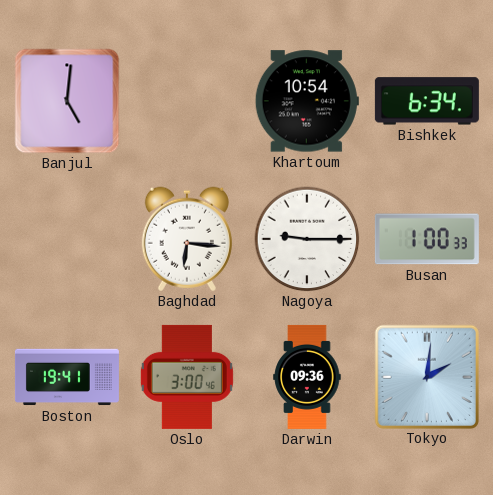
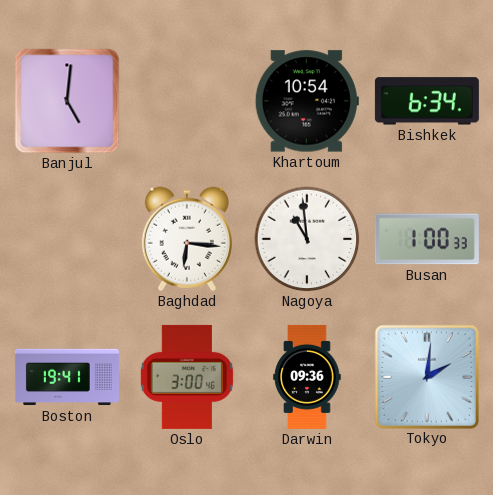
Nagoya: 9:15 -> 10:59 (307, 239)
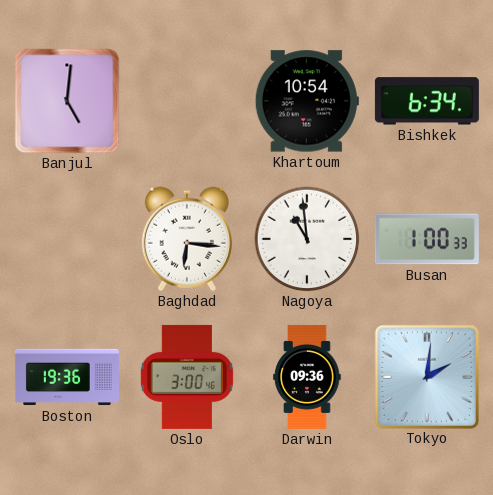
Boston: 19:41 -> 19:36 (67, 377)
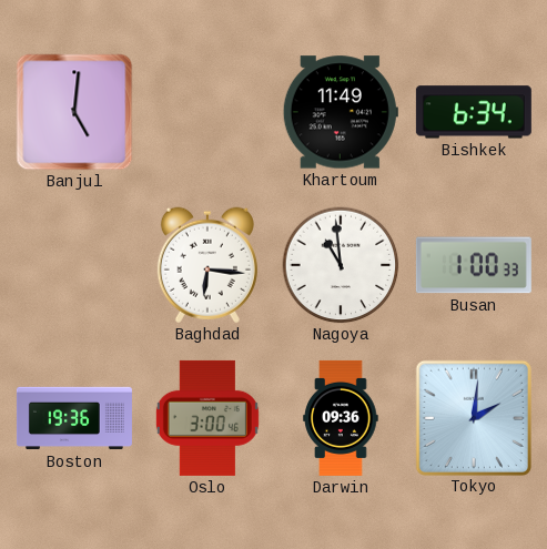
Khartoum: 10:54 -> 11:49 (341, 112)
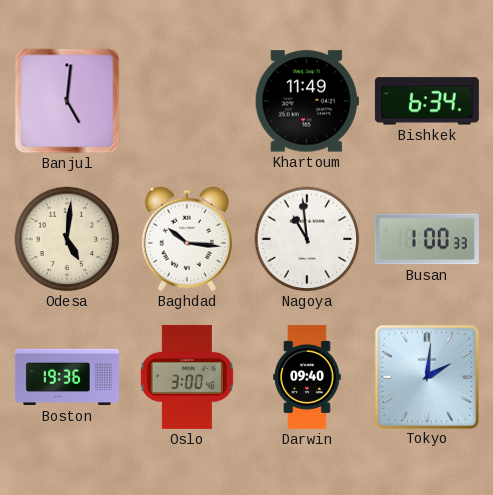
Odesa: none -> 5:01 (67, 239)
Baghdad: 6:16 -> 10:16 (187, 239)
Darwin: 09:36 -> 09:40 (307, 377)
